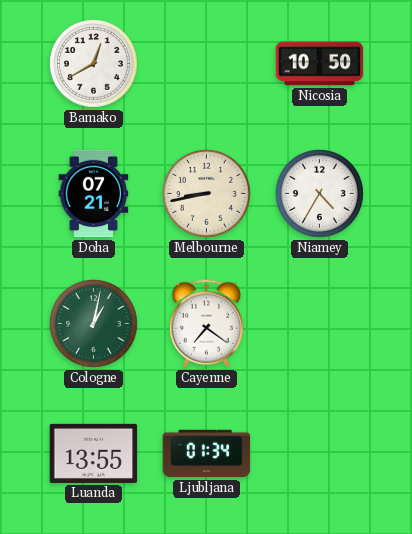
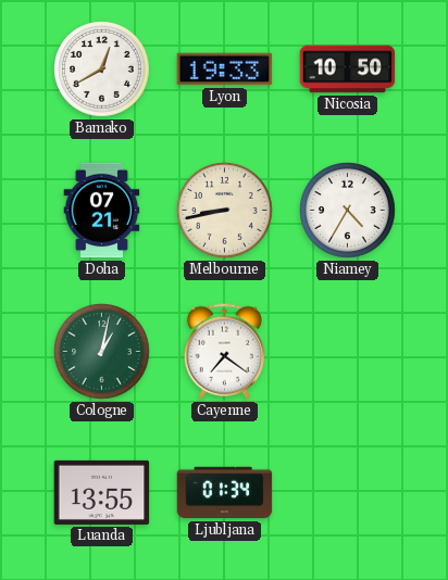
Lyon: none -> 19:33 (225, 70)
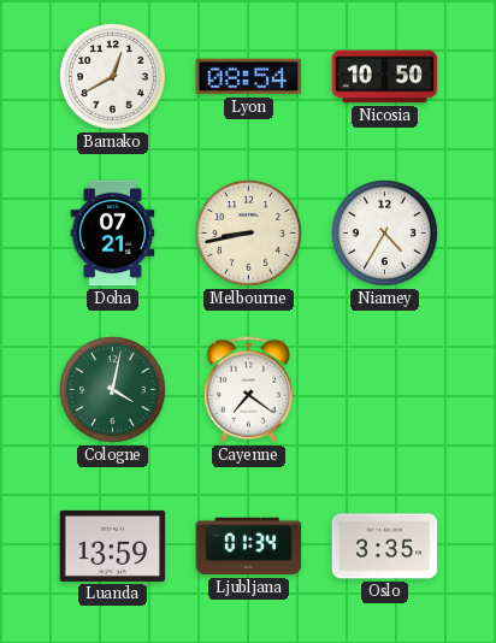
Lyon: 19:33 -> 08:54 (249, 77)
Cologne: 1:02 -> 4:02 (113, 390)
Luanda: 13:55 -> 13:59 (113, 545)
Oslo: none -> 3:35 (385, 547)
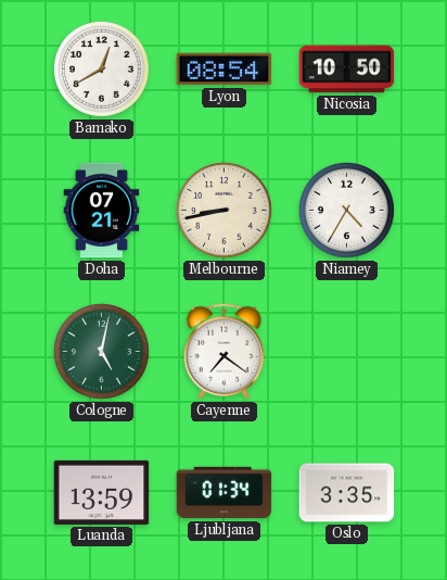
Cologne: 4:02 -> 5:02 (102, 352)
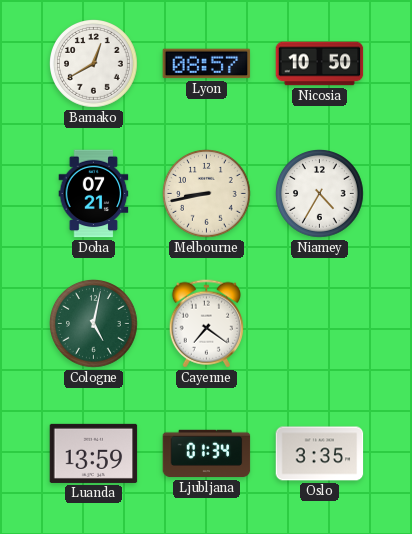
Lyon: 08:54 -> 08:57 (207, 64)
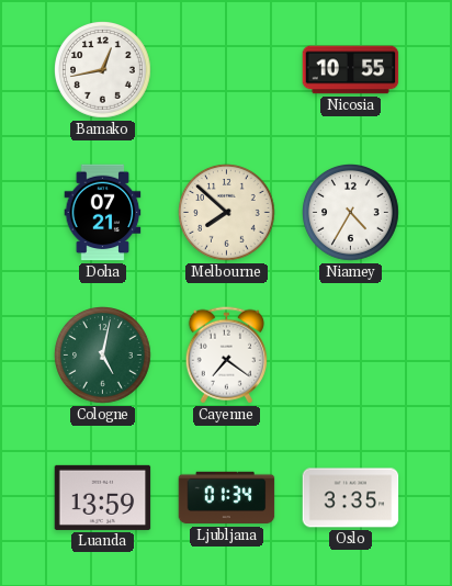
Bamako: 12:40 -> 12:43 (103, 70)
Lyon: 08:57 -> none (207, 64)
Nicosia: 10:50 -> 10:55 (351, 70)
Melbourne: 8:43 -> 7:52 (227, 213)
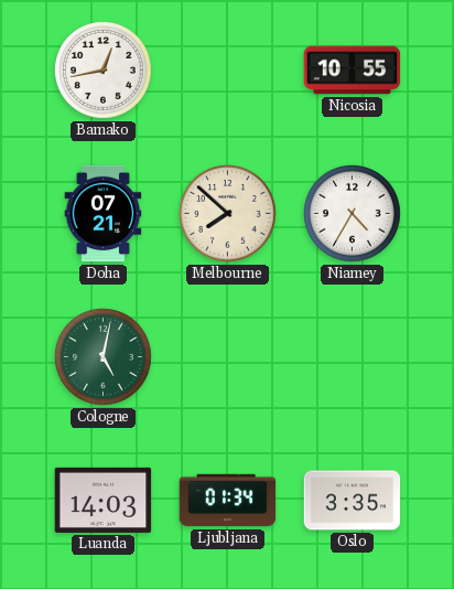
Cayenne: 7:21 -> none (226, 356)
Luanda: 13:59 -> 14:03 (104, 500)
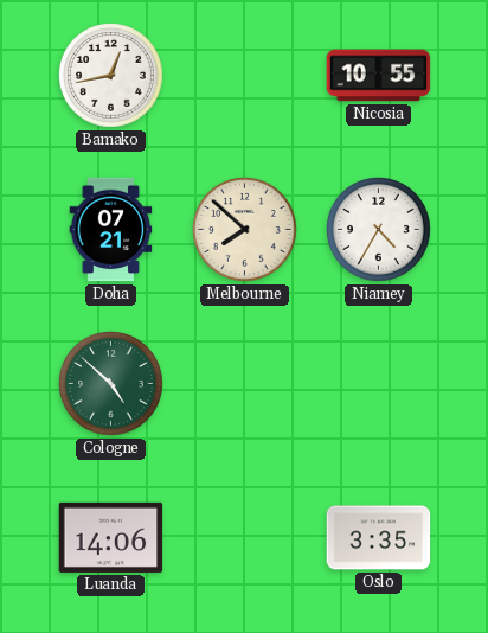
Cologne: 5:02 -> 4:52 (111, 384)
Luanda: 14:03 -> 14:06 (111, 537)
Ljubljana: 01:34 -> none (228, 501)
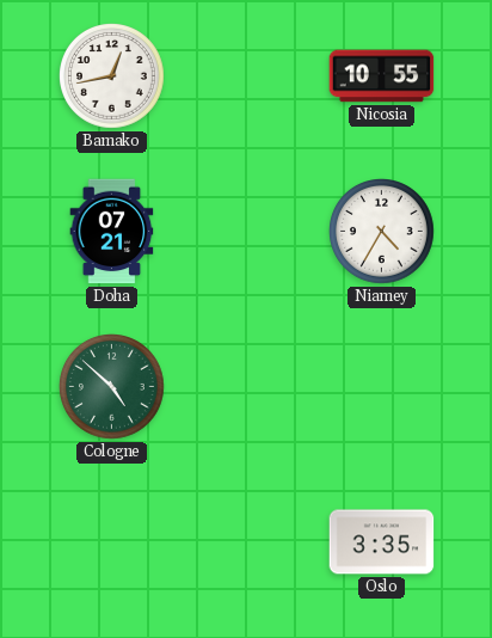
Melbourne: 7:52 -> none (245, 230)
Luanda: 14:06 -> none (111, 537)
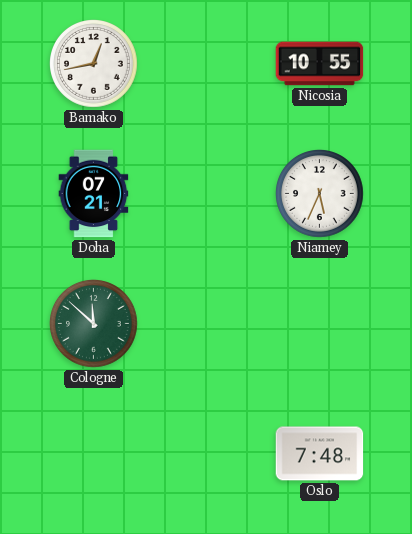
Niamey: 4:35 -> 5:34 (320, 194)
Cologne: 4:52 -> 11:52 (94, 324)
Oslo: 3:35 -> 7:48 (320, 454)
